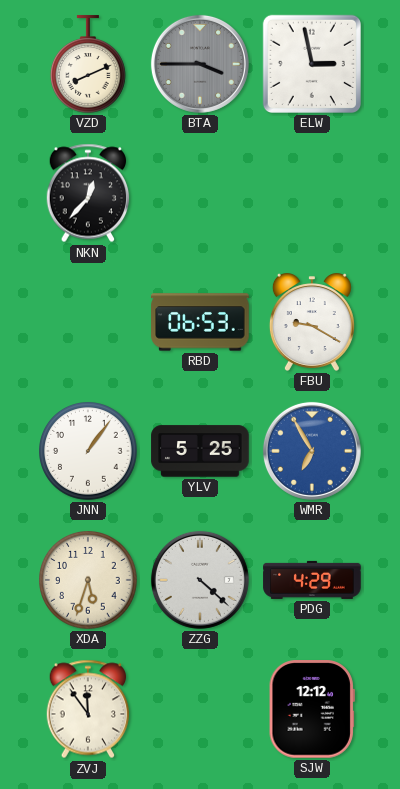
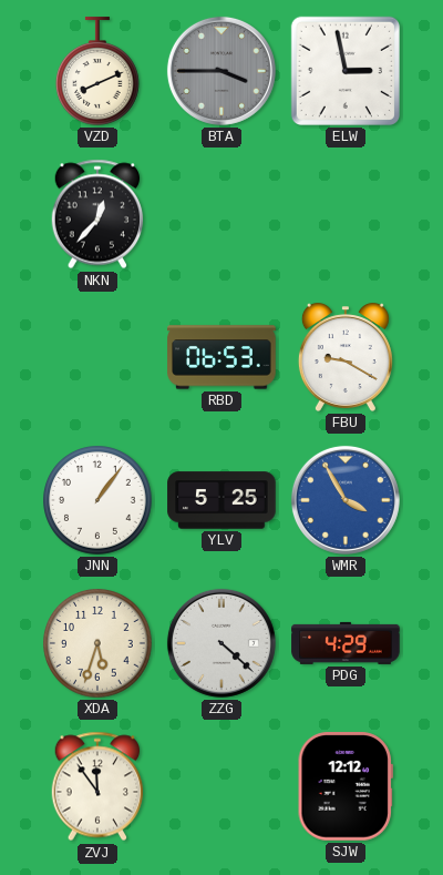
WMR: 6:55 -> 3:55 (346, 500)
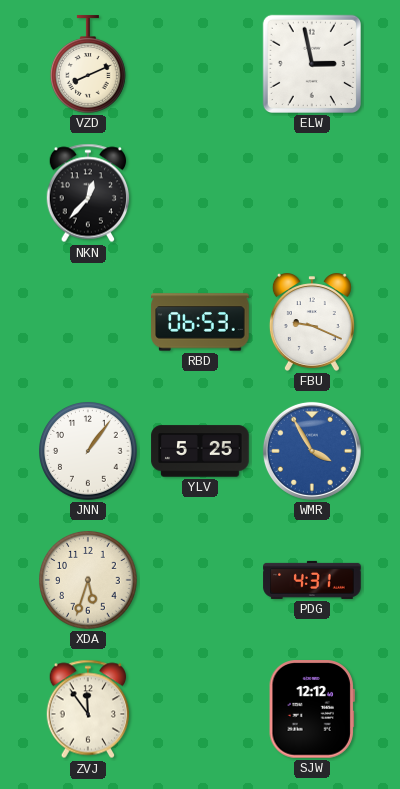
BTA: 3:45 -> none (221, 71)
FBU: 9:20 -> 9:19 (312, 322)
ZZG: 4:22 -> none (221, 643)
PDG: 4:29 -> 4:31 (312, 580)
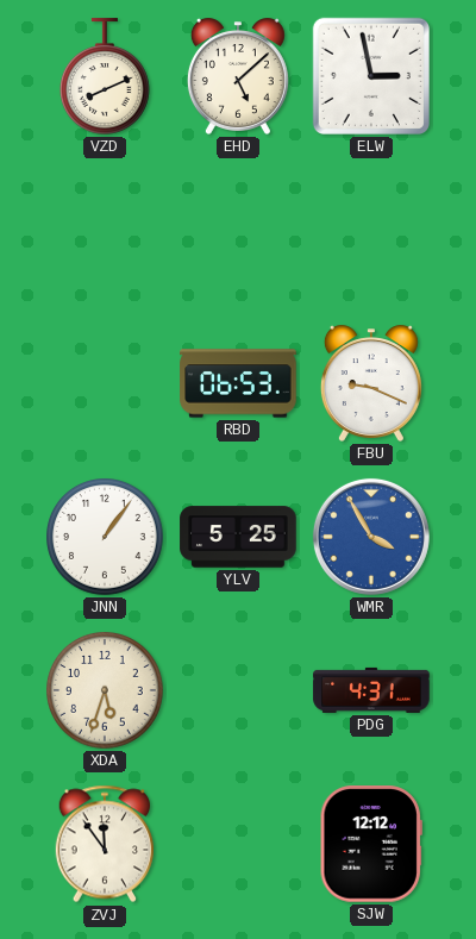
EHD: none -> 5:08 (238, 76)
NKN: 12:37 -> none (88, 193)
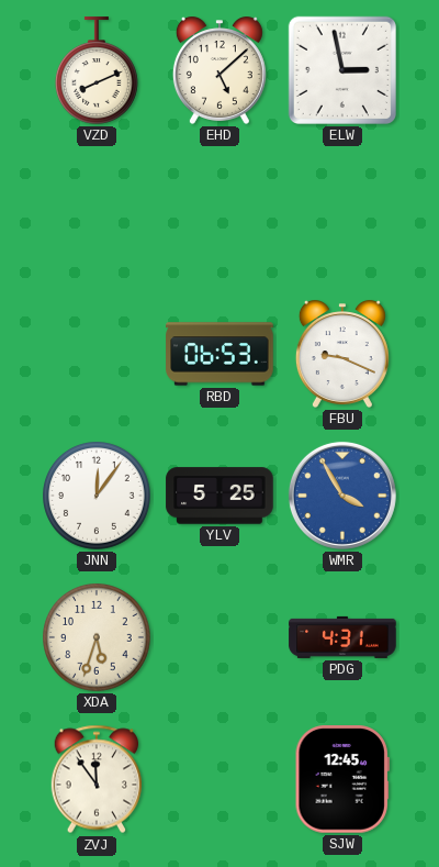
JNN: 1:06 -> 12:06 (98, 497)
SJW: 12:12 -> 12:45 (342, 779)
